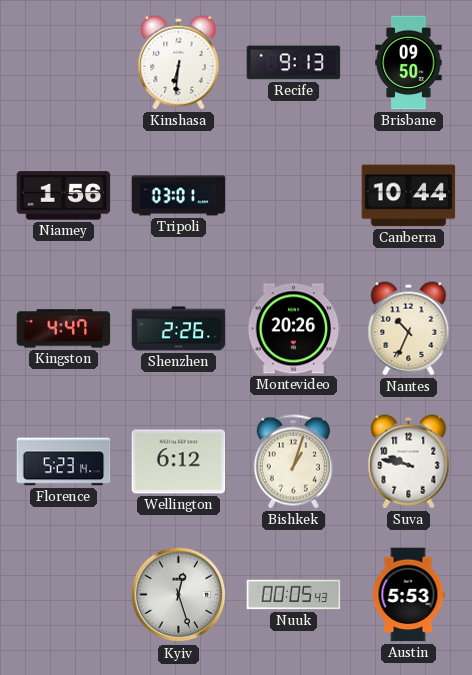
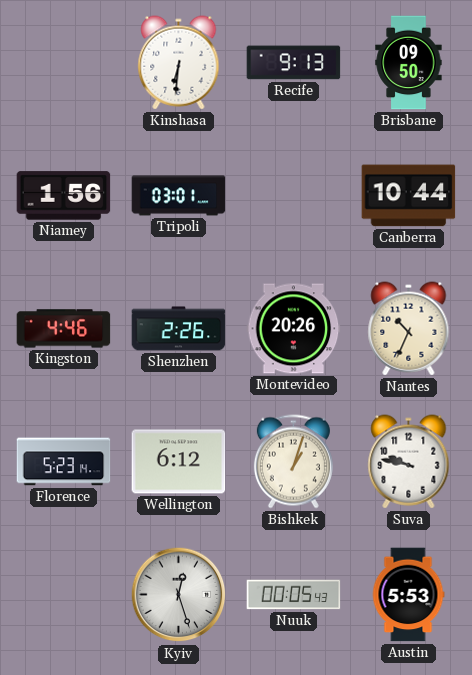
Kingston: 4:47 -> 4:46 (64, 329)
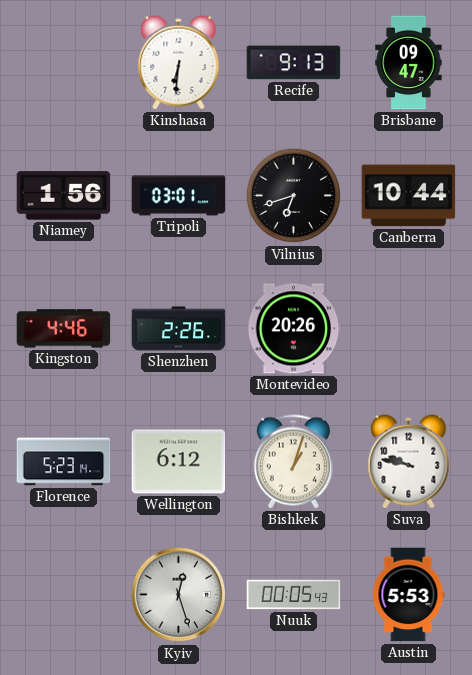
Brisbane: 09:50 -> 09:47 (409, 63)
Vilnius: none -> 6:42 (294, 196)
Nantes: 10:34 -> none (409, 329)
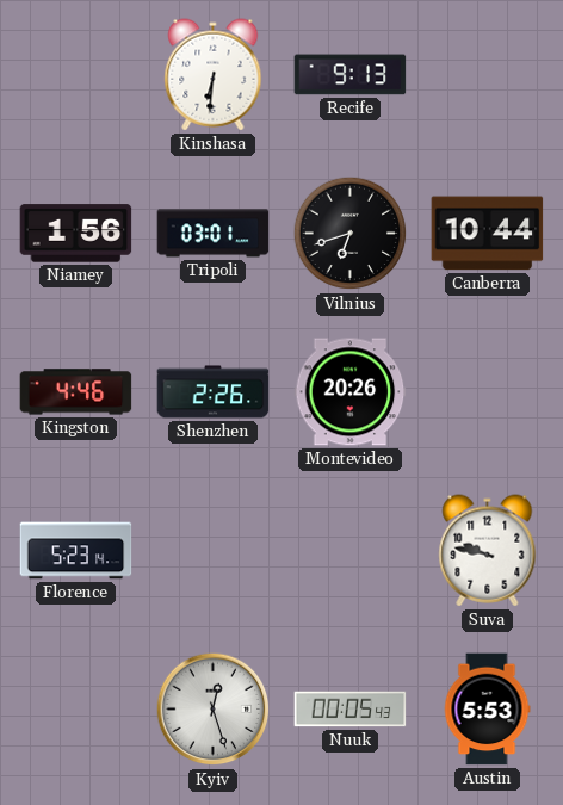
Brisbane: 09:47 -> none (409, 63)
Wellington: 6:12 -> none (179, 462)
Bishkek: 1:03 -> none (293, 462)
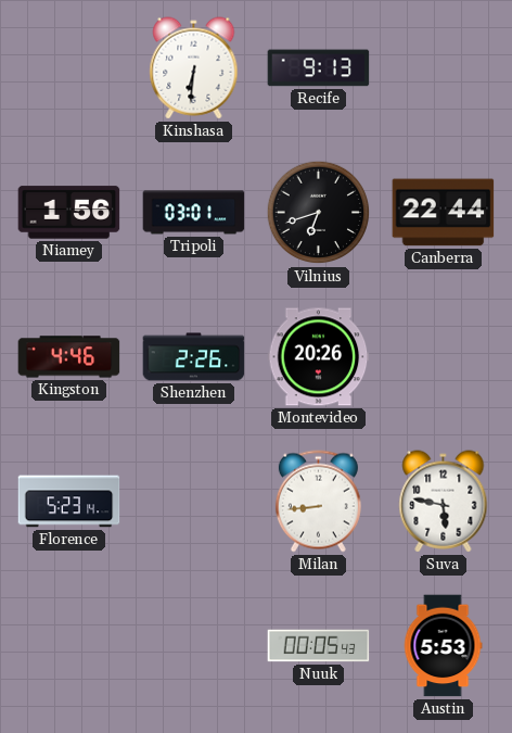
Canberra: 10:44 -> 22:44 (444, 213)
Milan: none -> 8:44 (318, 502)
Suva: 9:47 -> 5:47 (444, 502)
Kyiv: 12:27 -> none (214, 710)
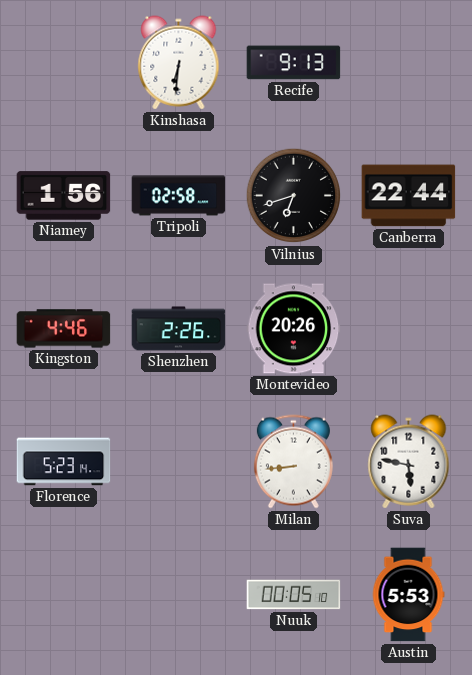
Tripoli: 03:01 -> 02:58 (179, 196)
Nuuk: 00:05:43 -> 00:05:10 (294, 595)
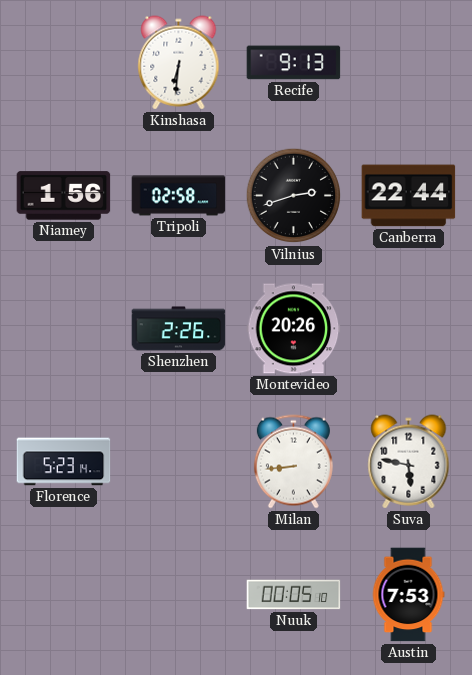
Vilnius: 6:42 -> 2:42 (294, 196)
Kingston: 4:46 -> none (64, 329)
Austin: 5:53 -> 7:53 (408, 595)
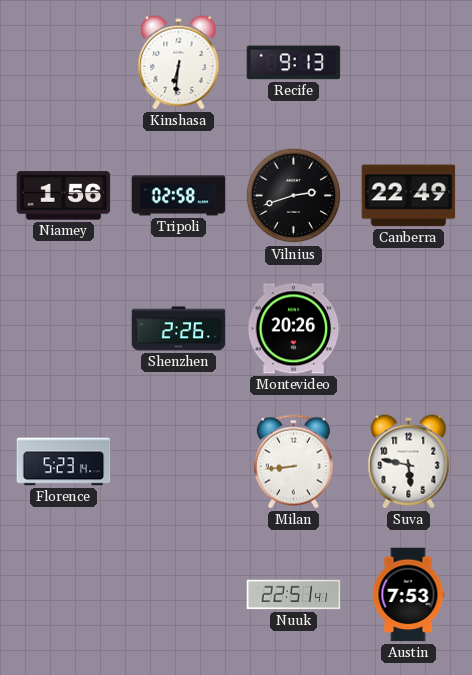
Canberra: 22:44 -> 22:49 (409, 196)
Nuuk: 00:05 -> 22:51 (294, 595)
